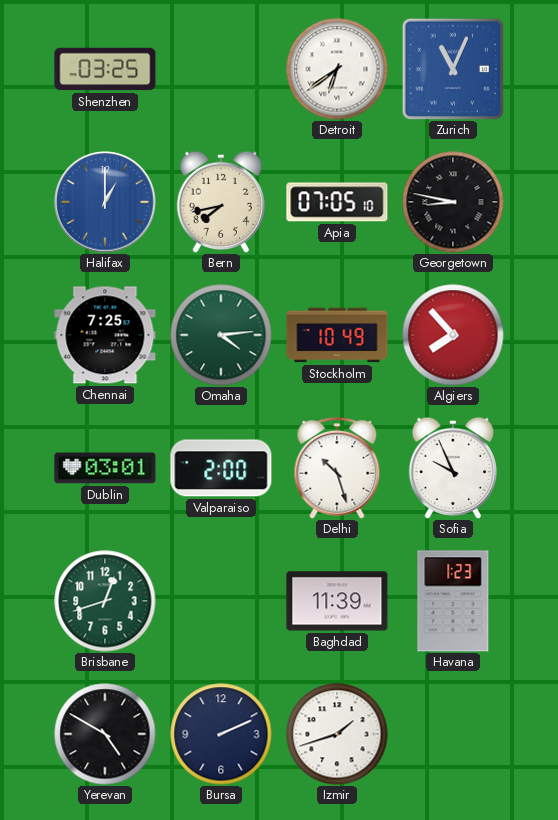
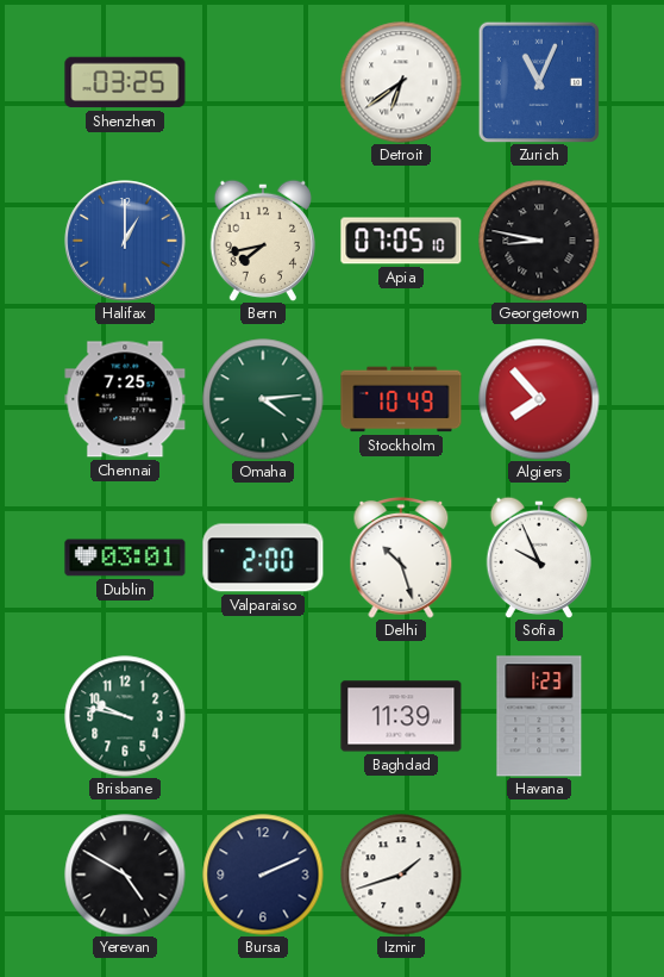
Brisbane: 12:42 -> 9:47 (125, 716)
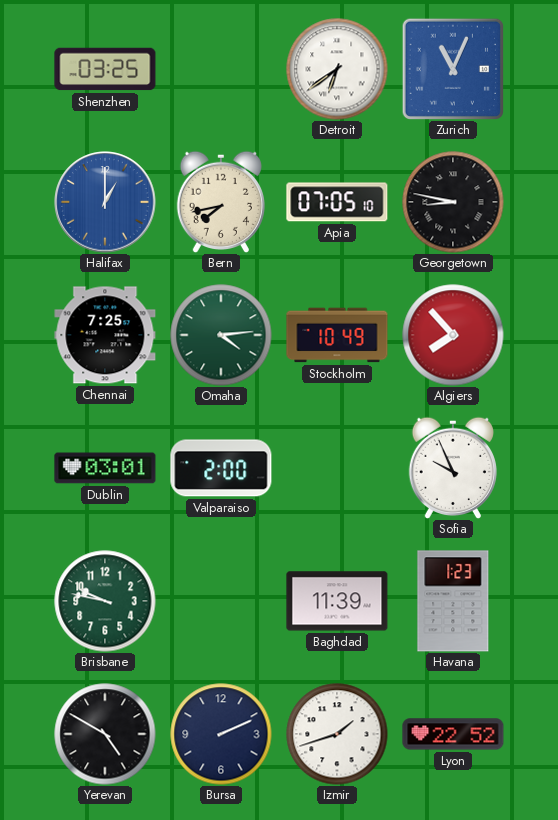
Delhi: 10:27 -> none (401, 558)
Lyon: none -> 22:52 (453, 734)
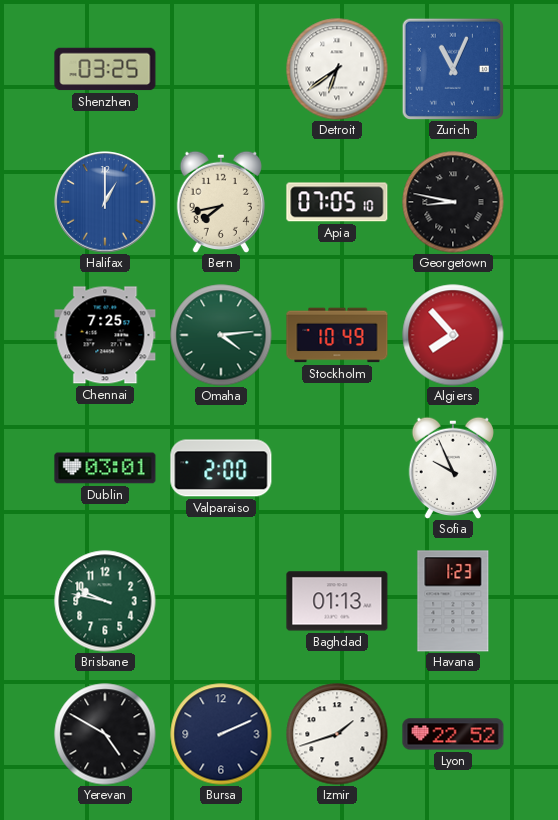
Baghdad: 11:39 -> 01:13 (337, 601)
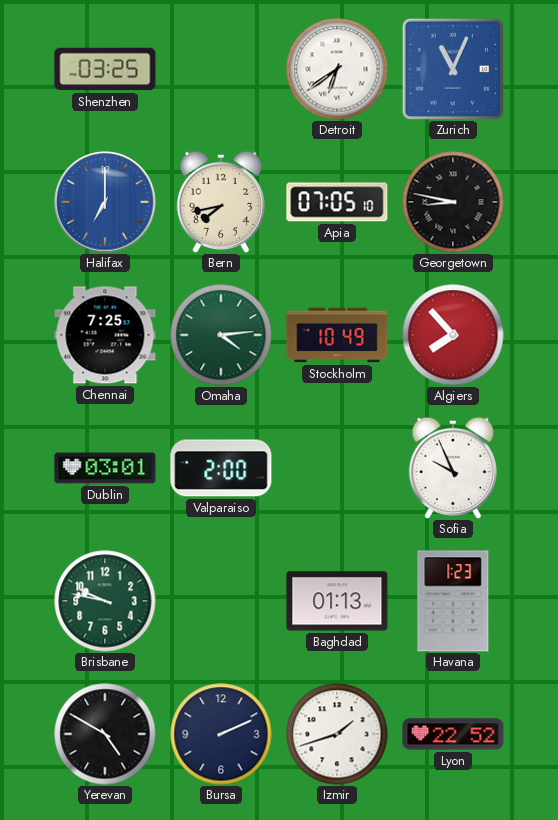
Halifax: 1:00 -> 7:00 (105, 202)
